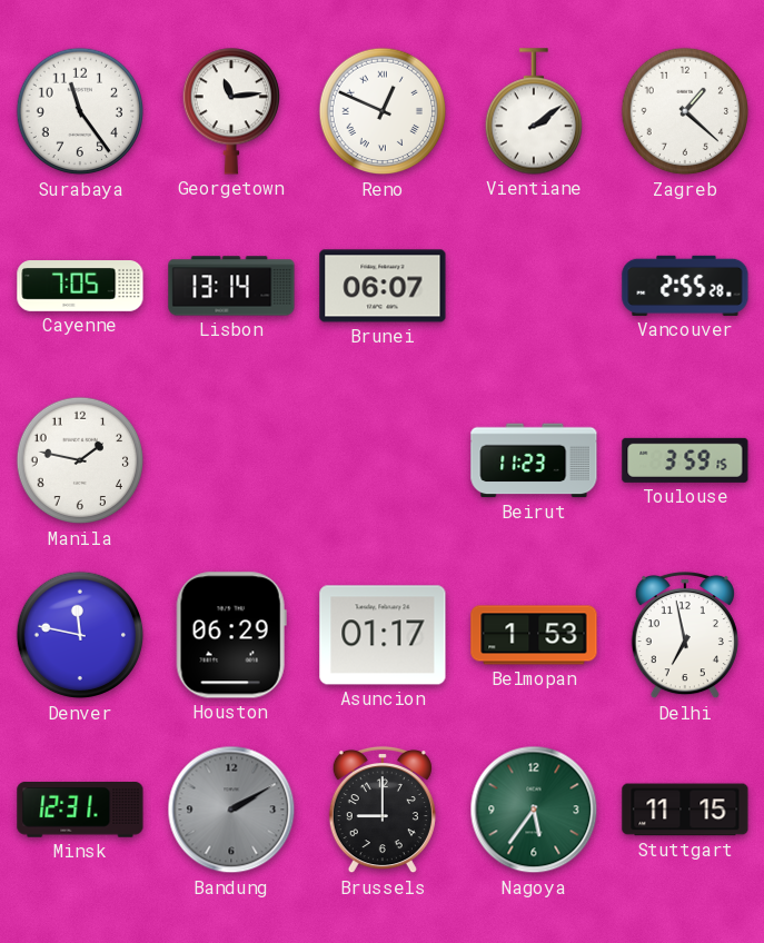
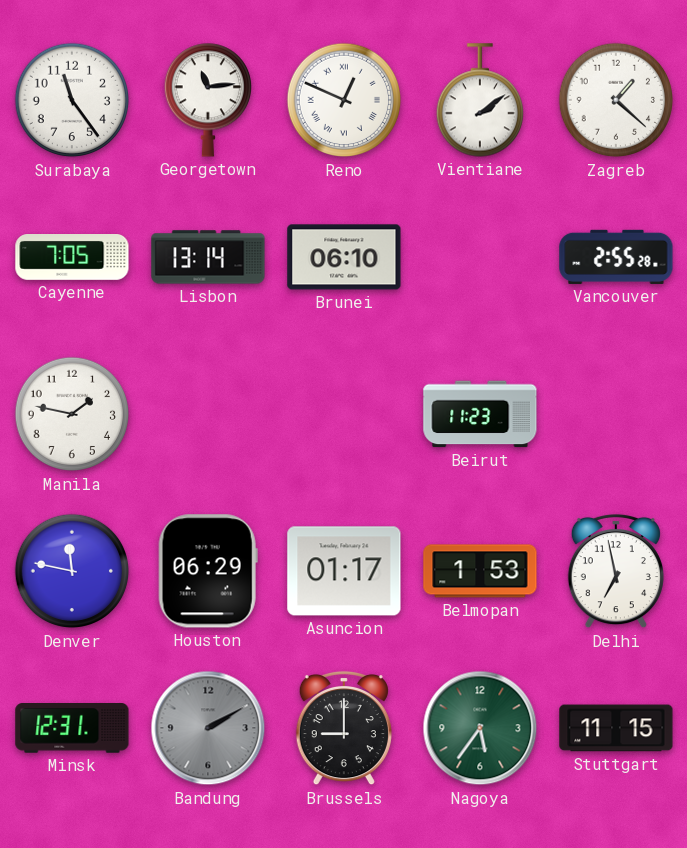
Brunei: 06:07 -> 06:10 (344, 257)
Toulouse: 3:59 -> none (685, 460)
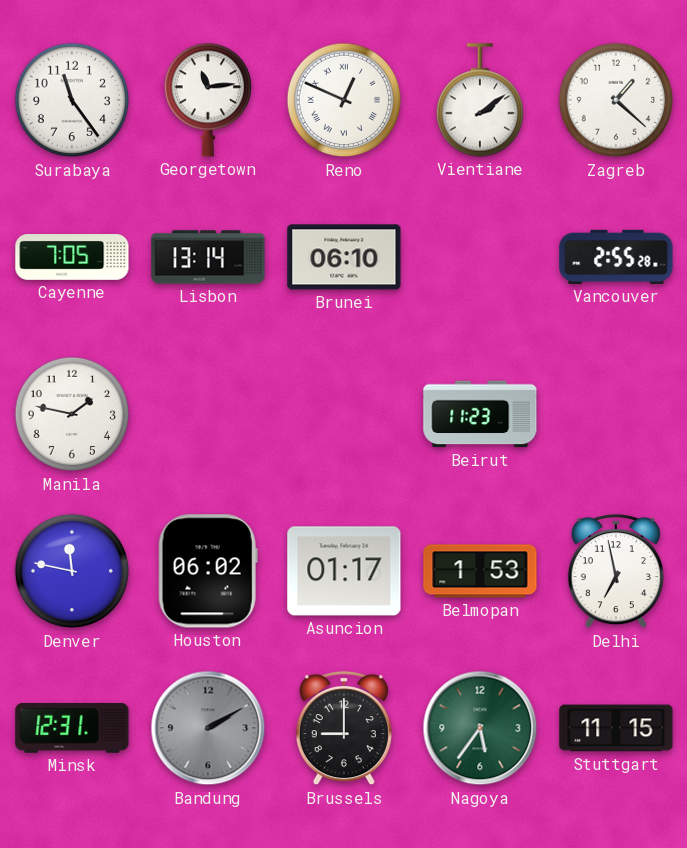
Houston: 06:29 -> 06:02 (208, 571)
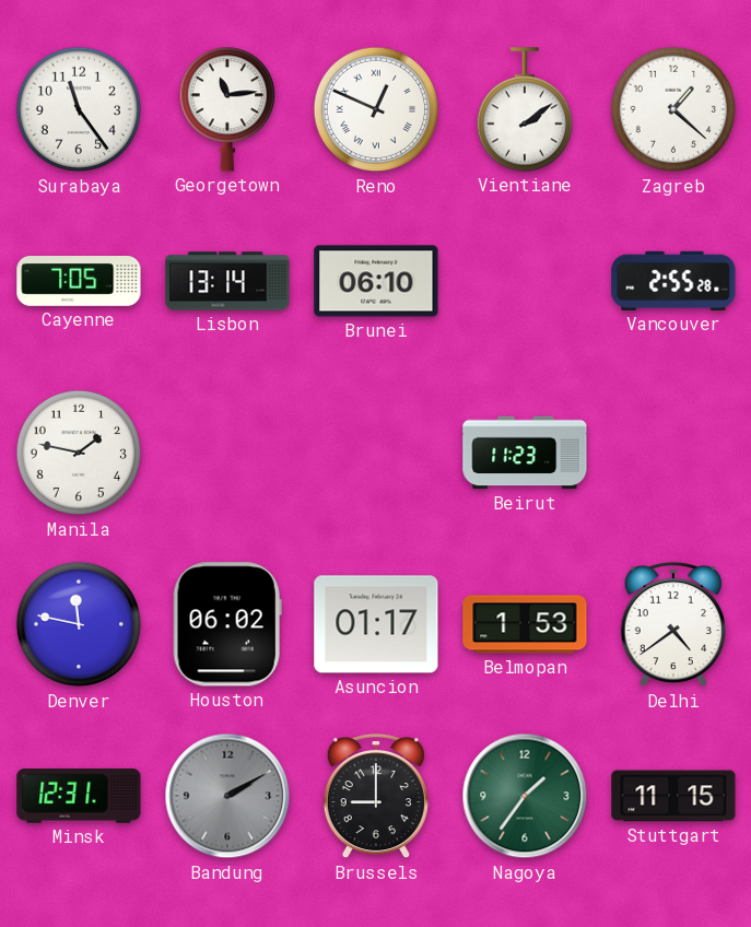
Delhi: 6:58 -> 4:39 (673, 624)
Nagoya: 5:36 -> 1:36 (525, 796)
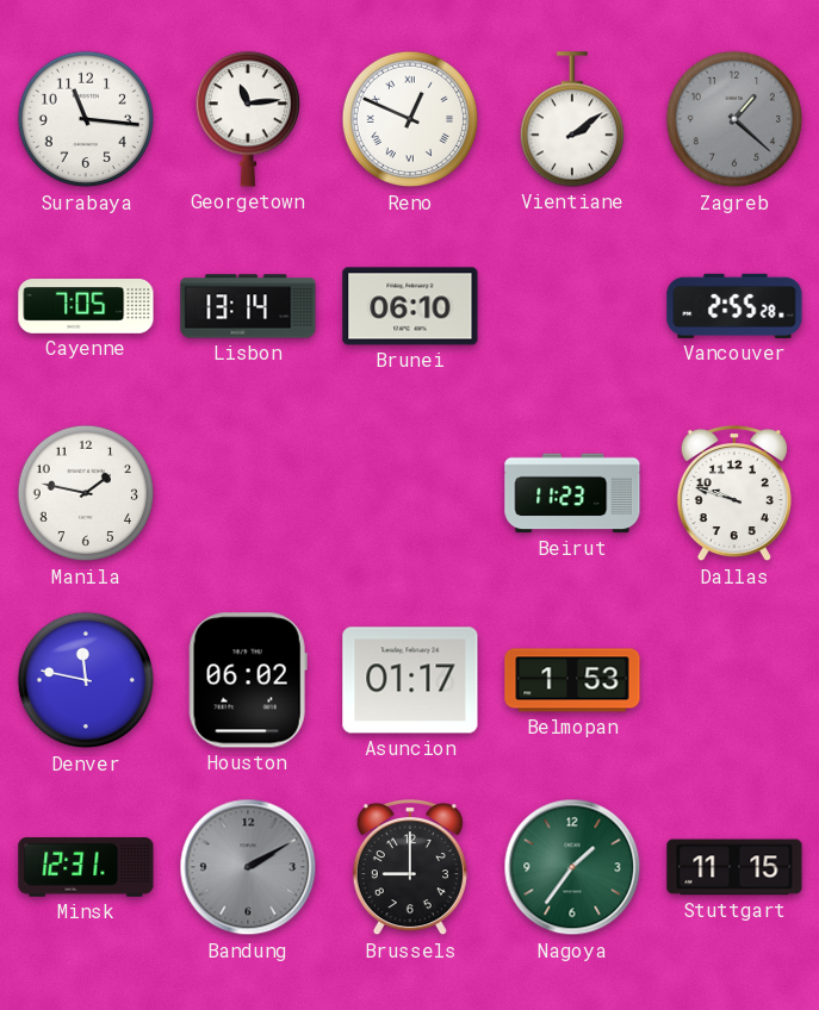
Surabaya: 11:24 -> 11:16 (86, 119)
Zagreb dial: white -> grey (734, 119)
Dallas: none -> 9:48 (734, 493)
Delhi: 4:39 -> none (673, 624)
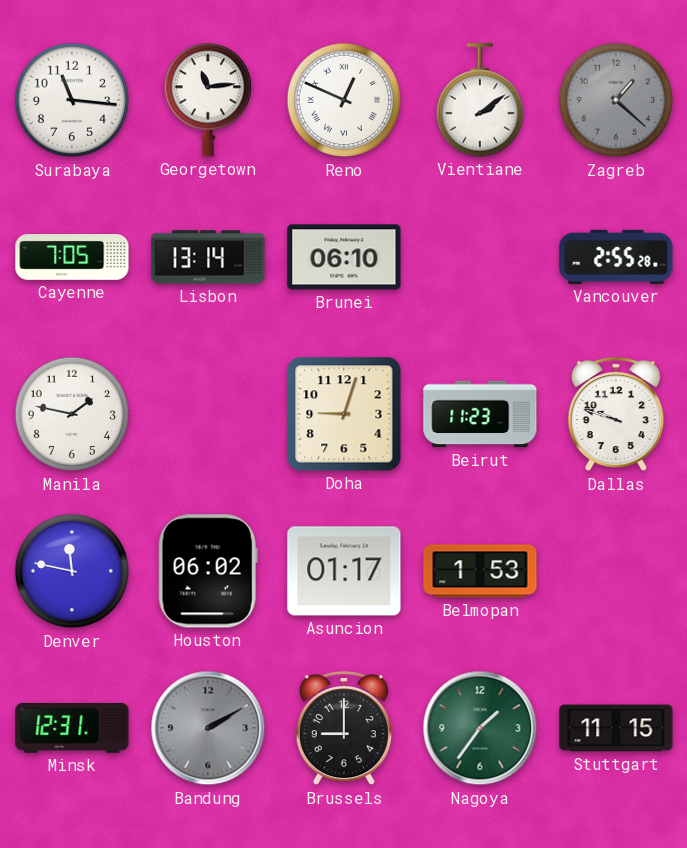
Doha: none -> 9:03 (344, 414)
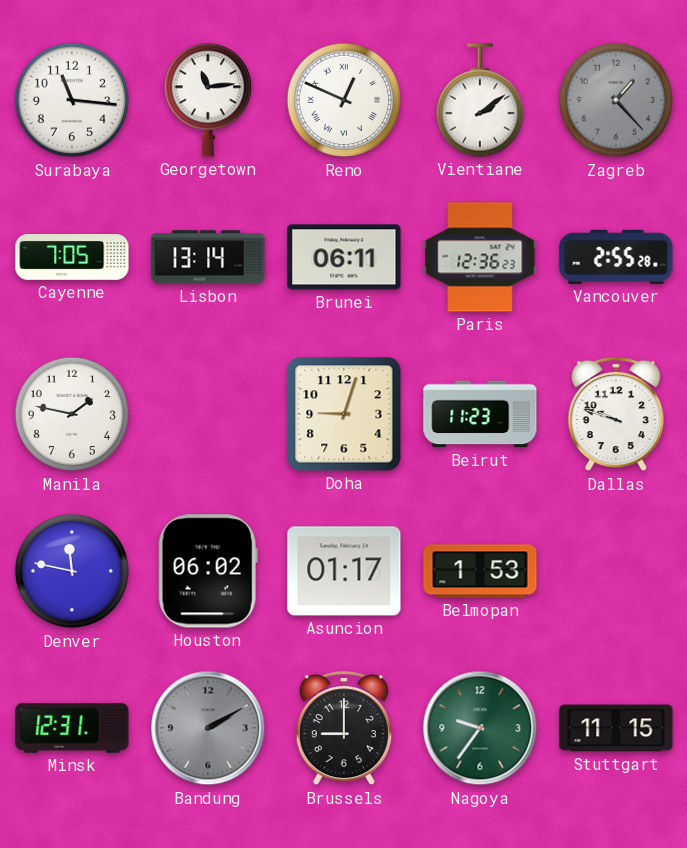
Zagreb: 1:22 -> 1:23 (616, 100)
Brunei: 06:10 -> 06:11 (344, 257)
Paris: none -> 12:36 (480, 257)
Nagoya: 1:36 -> 9:36 (480, 728)
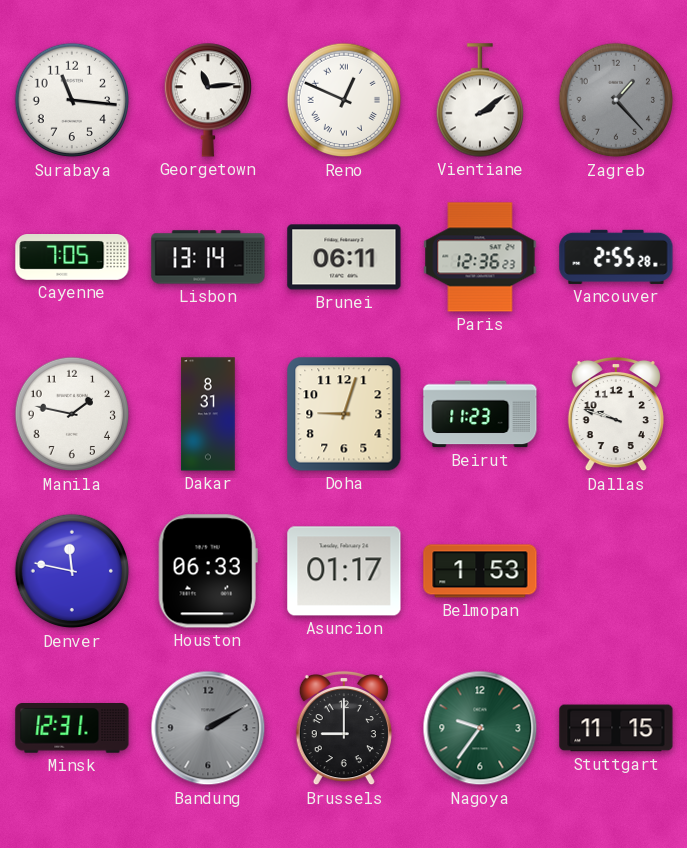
Dakar: none -> 8:31 (208, 414)
Houston: 06:02 -> 06:33 (208, 571)
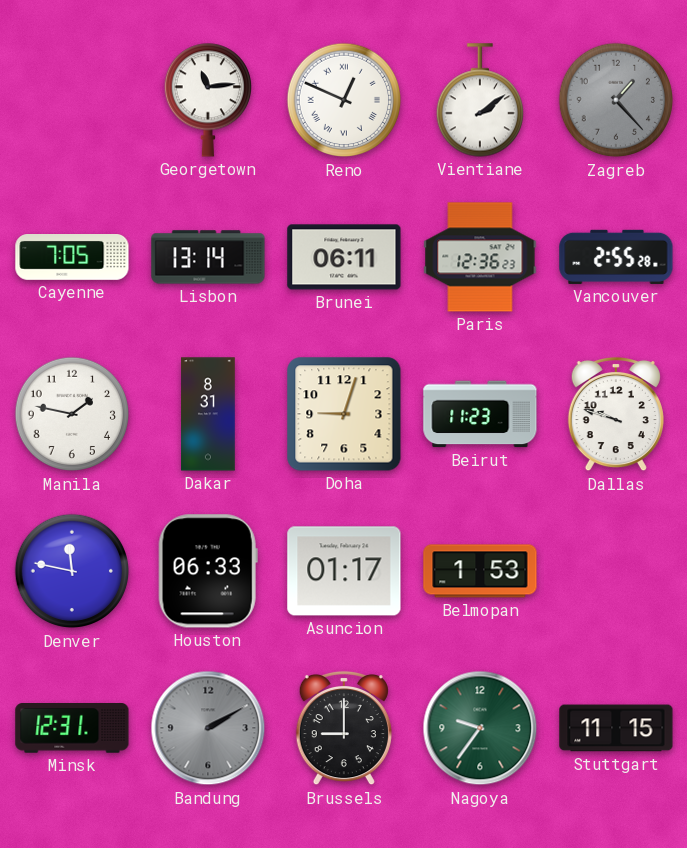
Surabaya: 11:16 -> none (72, 100)
